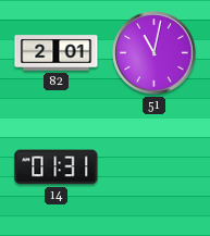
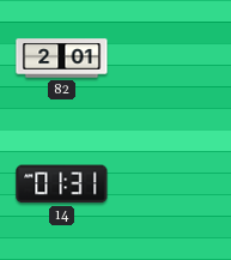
51: 11:02 -> none (155, 53)
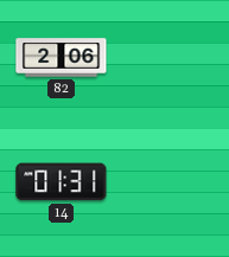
82: 2:01 -> 2:06 (62, 58)
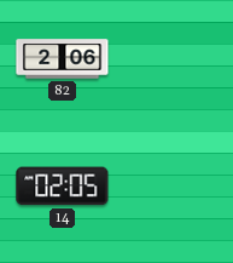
14: 01:31 -> 02:05 (63, 187)
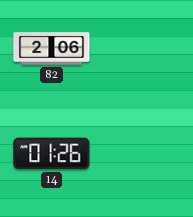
14: 02:05 -> 01:26 (52, 154)
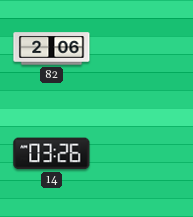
14: 01:26 -> 03:26 (52, 154)
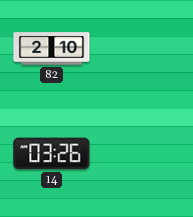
82: 2:06 -> 2:10 (52, 49)
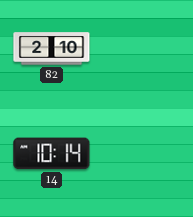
14: 03:26 -> 10:14 (52, 154)
